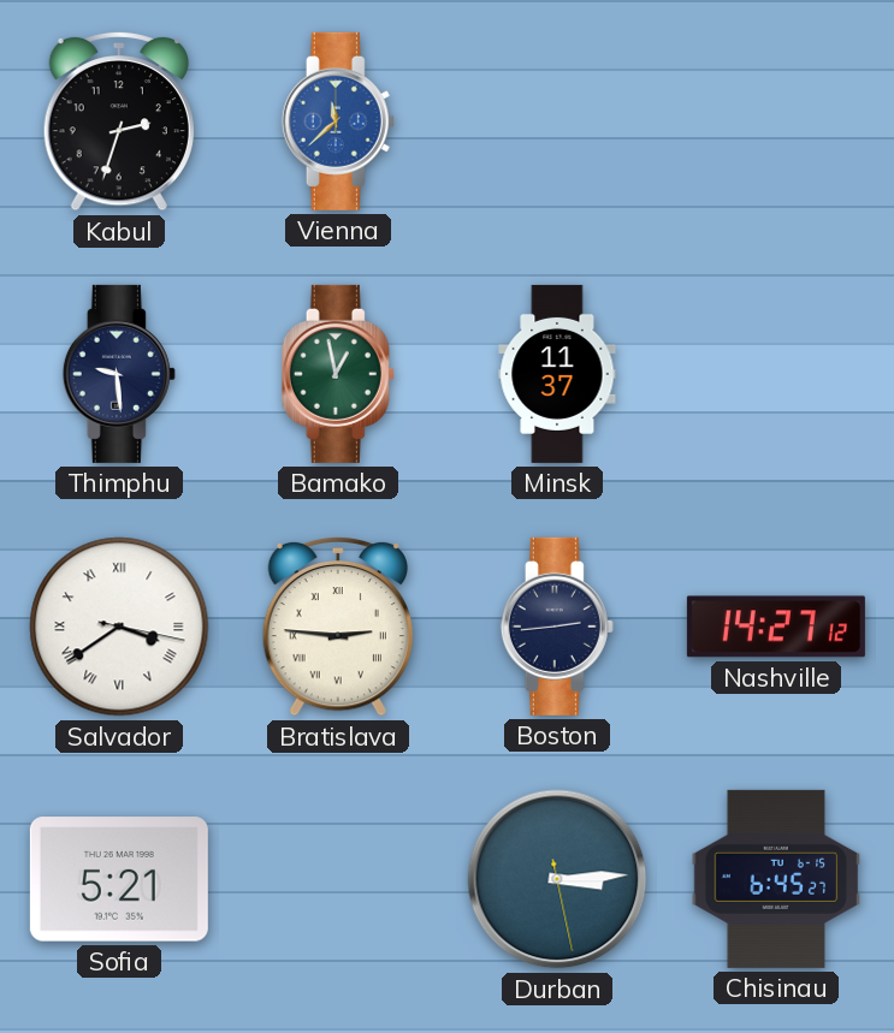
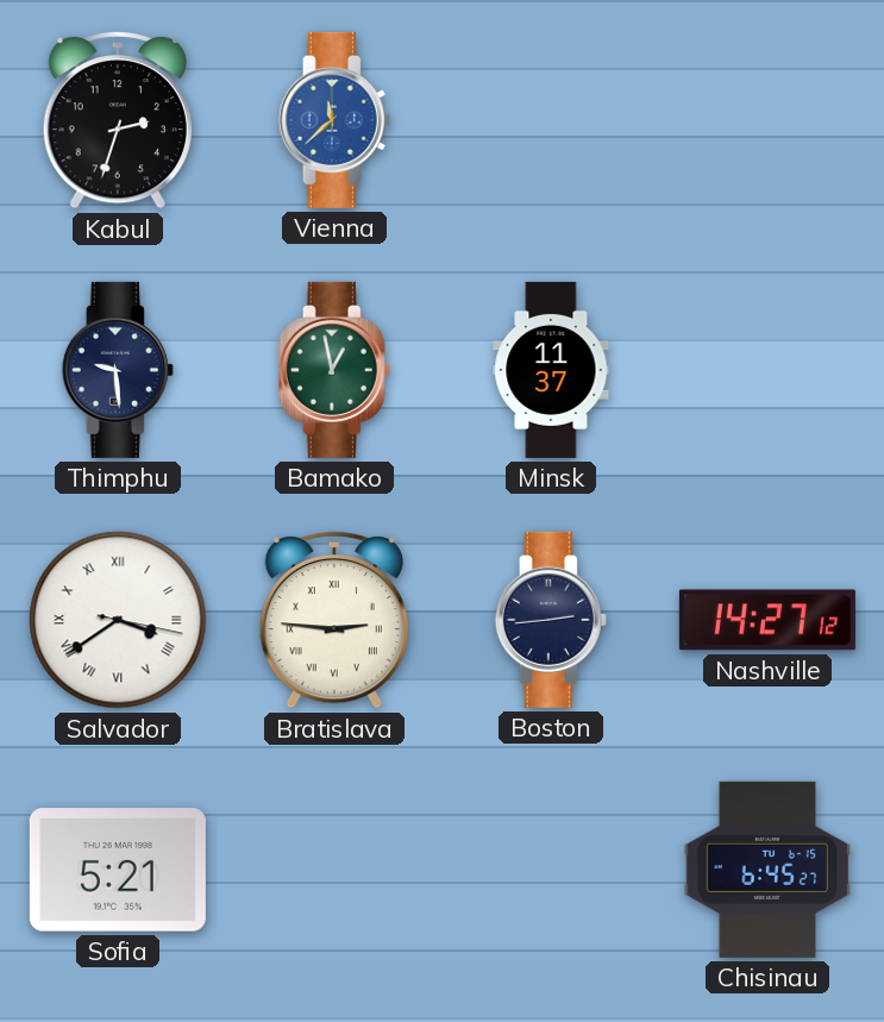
Durban: 3:14 -> none (557, 879)
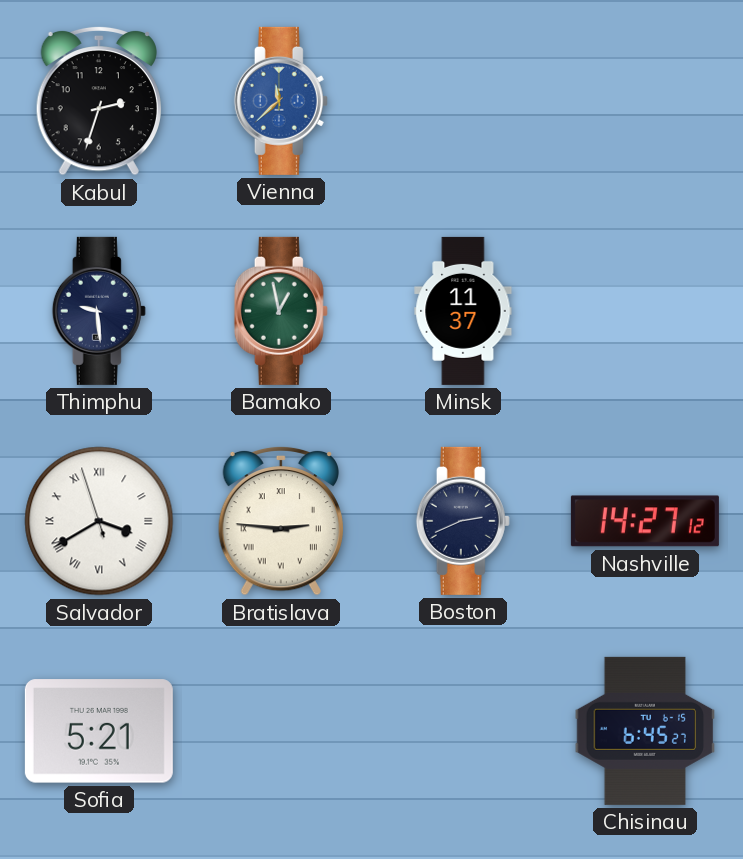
Salvador: 3:39:17 -> 3:39:57 (99, 521)
Boston: 2:44 -> 2:41 (463, 521)
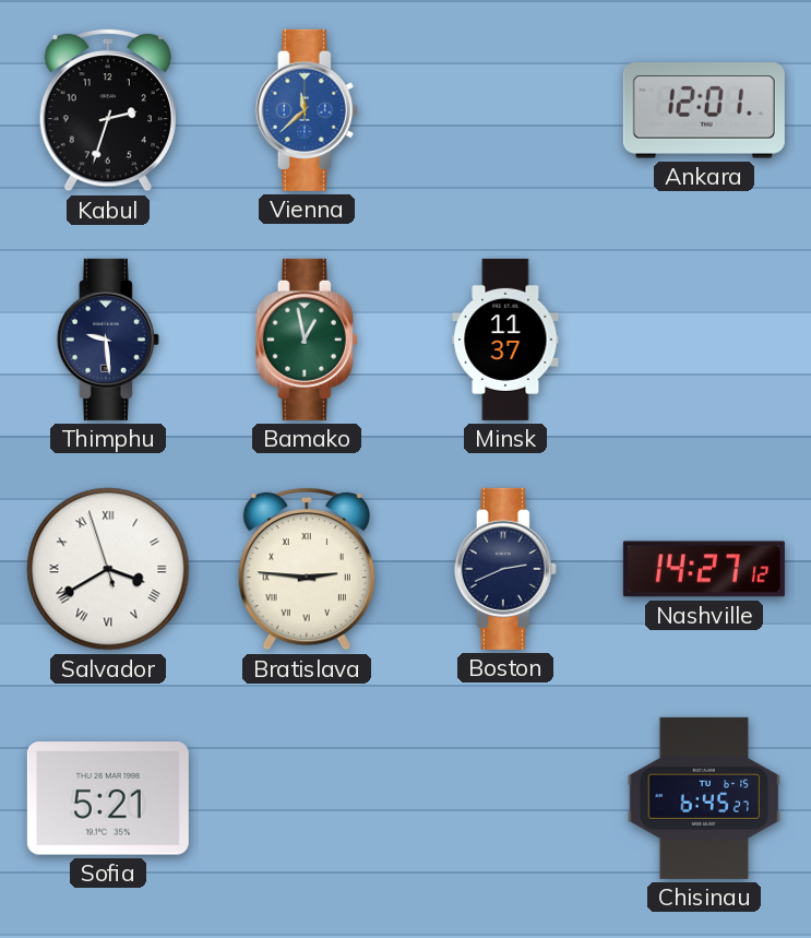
Ankara: none -> 12:01 (704, 110)
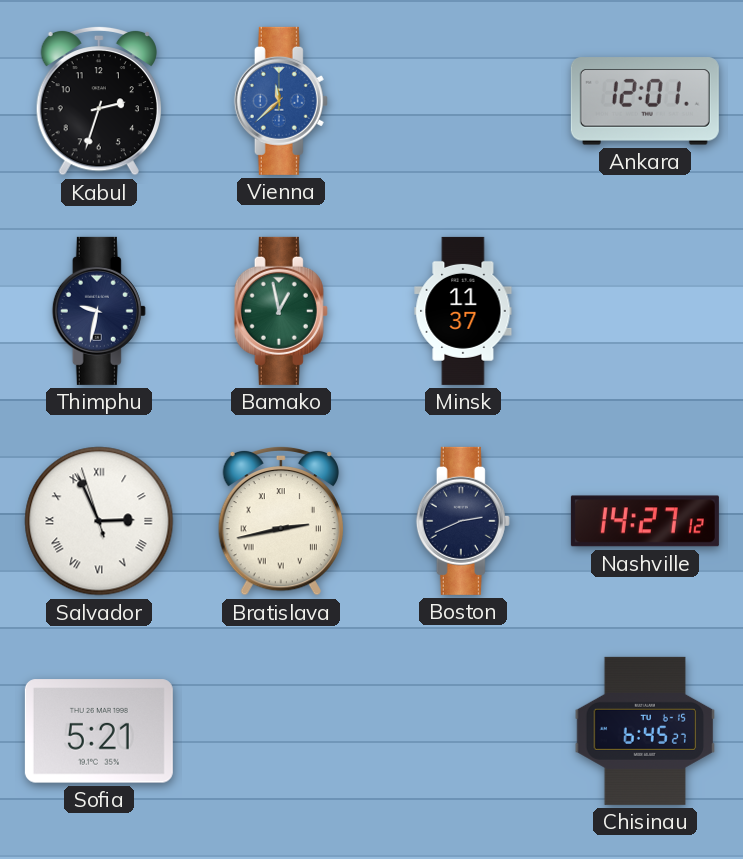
Thimphu: 9:29 -> 9:32 (99, 311)
Salvador: 3:39 -> 2:55 (99, 521)
Bratislava: 2:46 -> 2:43 (281, 521)
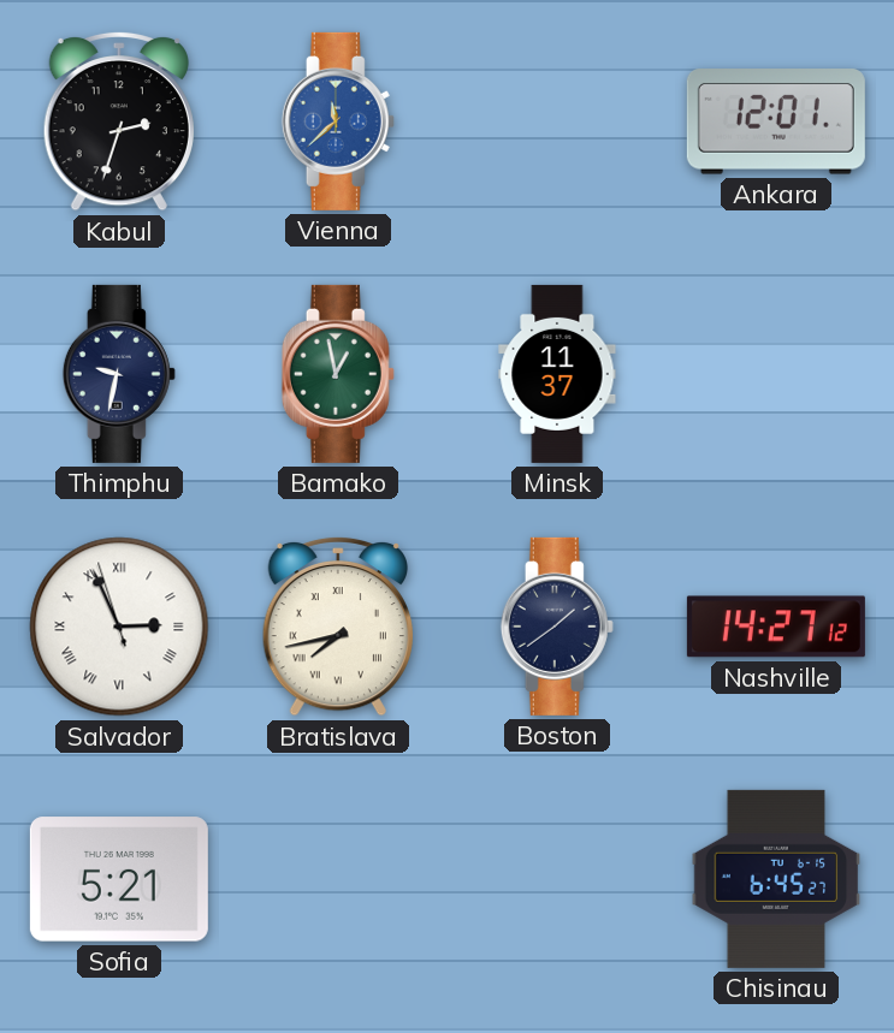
Bratislava: 2:43 -> 7:43 (338, 627)
Boston: 2:41 -> 1:39 (557, 627)
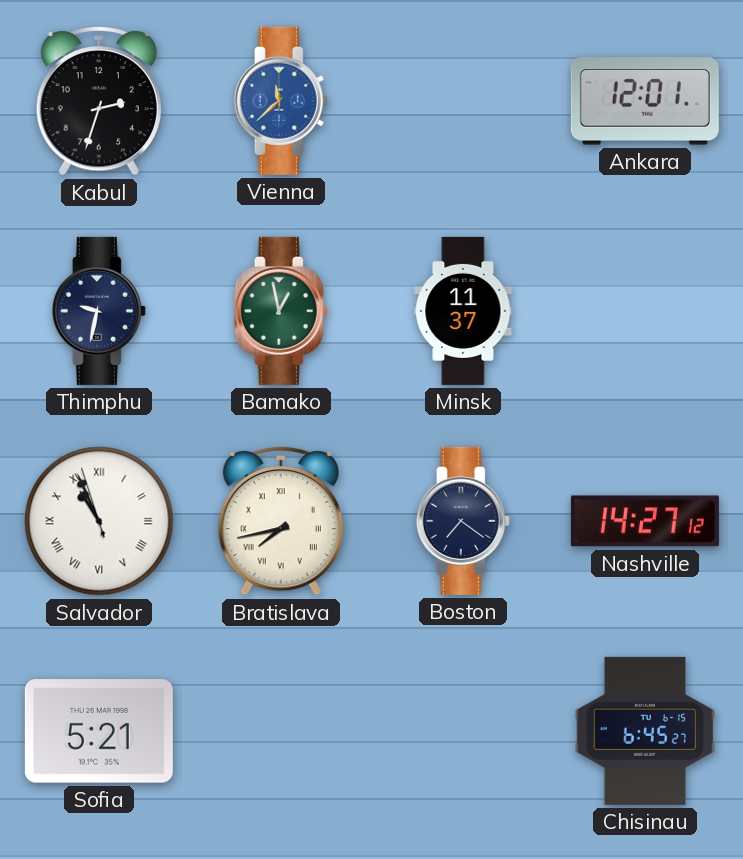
Salvador: 2:55 -> 10:55 (99, 521)
Boston: 1:39 -> 7:21 (463, 521)
